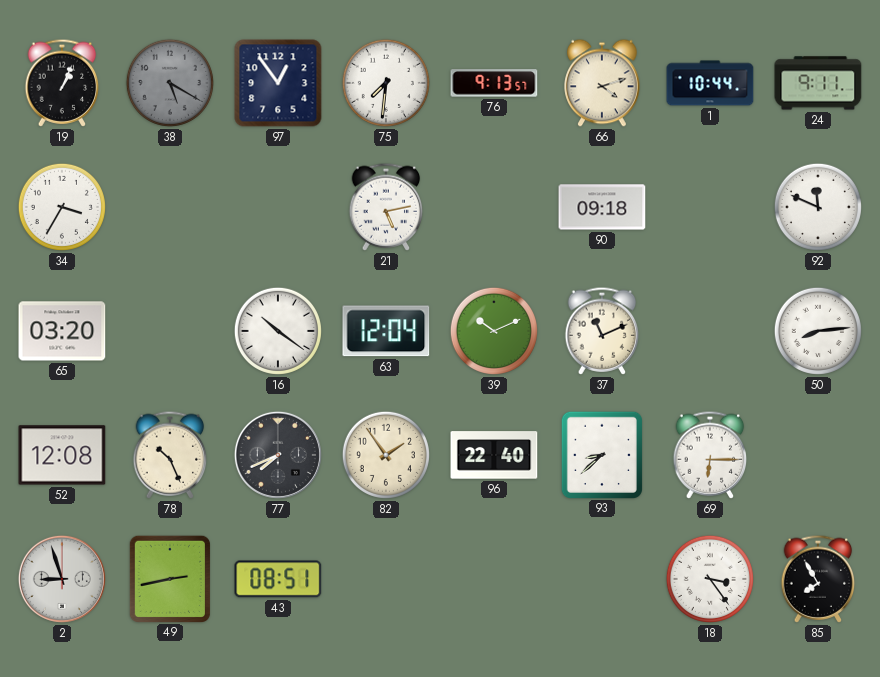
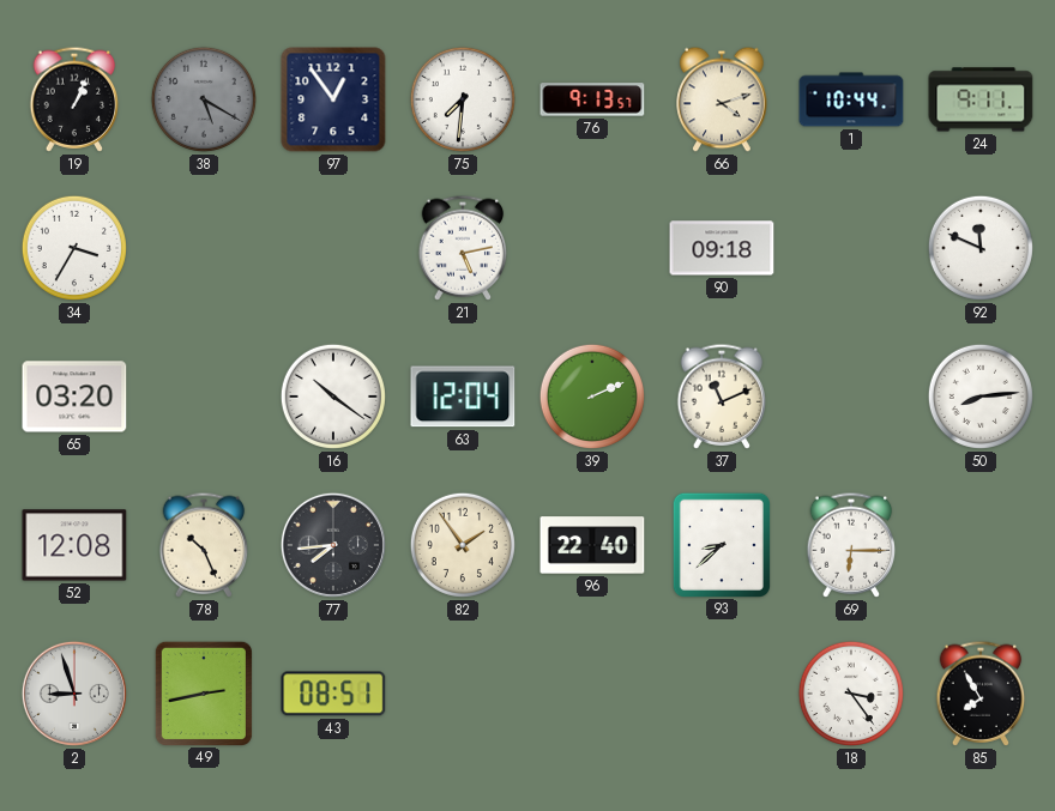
39: 10:11 -> 2:11 (592, 397)
77: 7:41 -> 7:44 (333, 545)
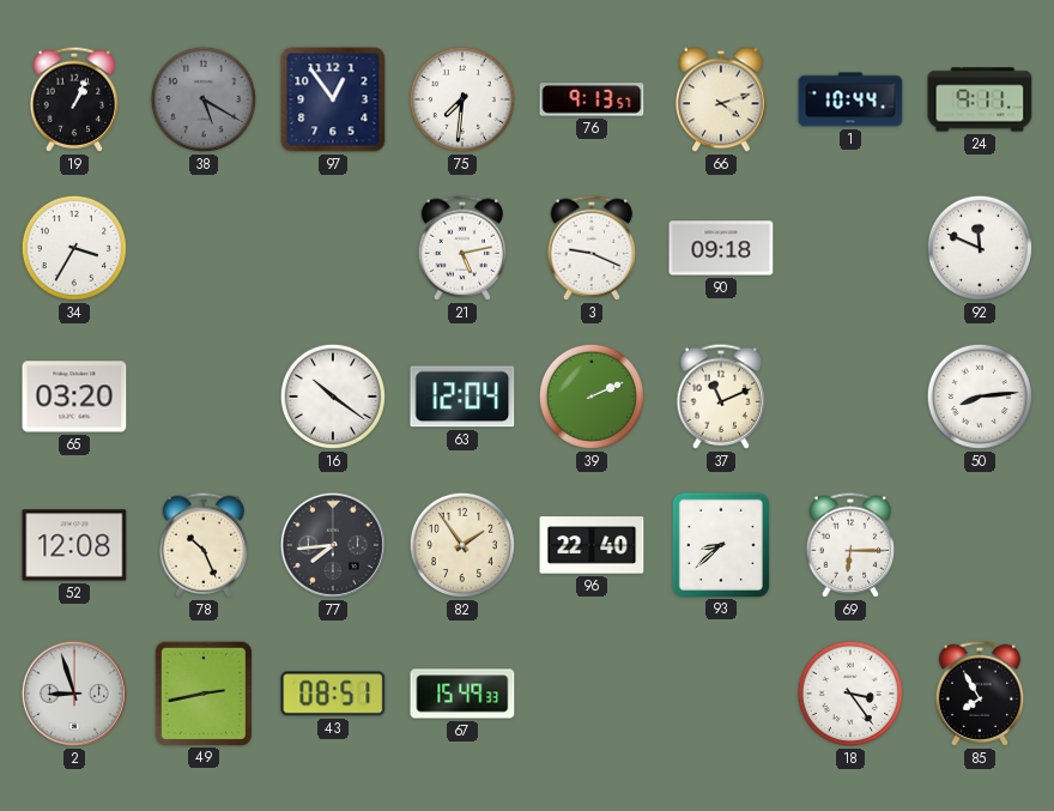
3: none -> 9:19 (592, 248)
67: none -> 15:49 (462, 694)
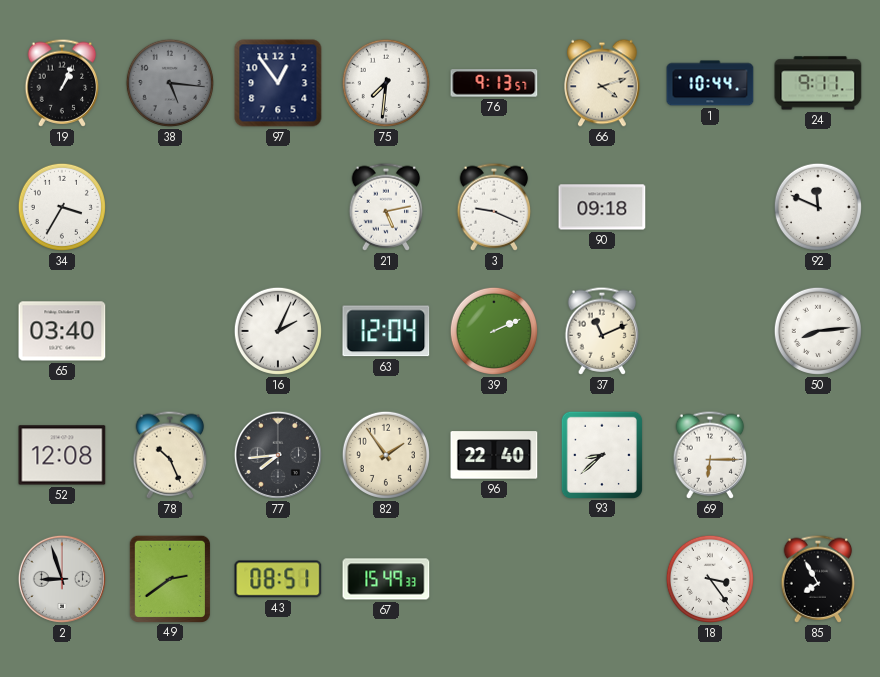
38: 5:20 -> 5:16 (170, 83)
65: 03:20 -> 03:40 (62, 331)
16: 10:21 -> 2:04 (278, 331)
49: 2:43 -> 2:39 (169, 578)
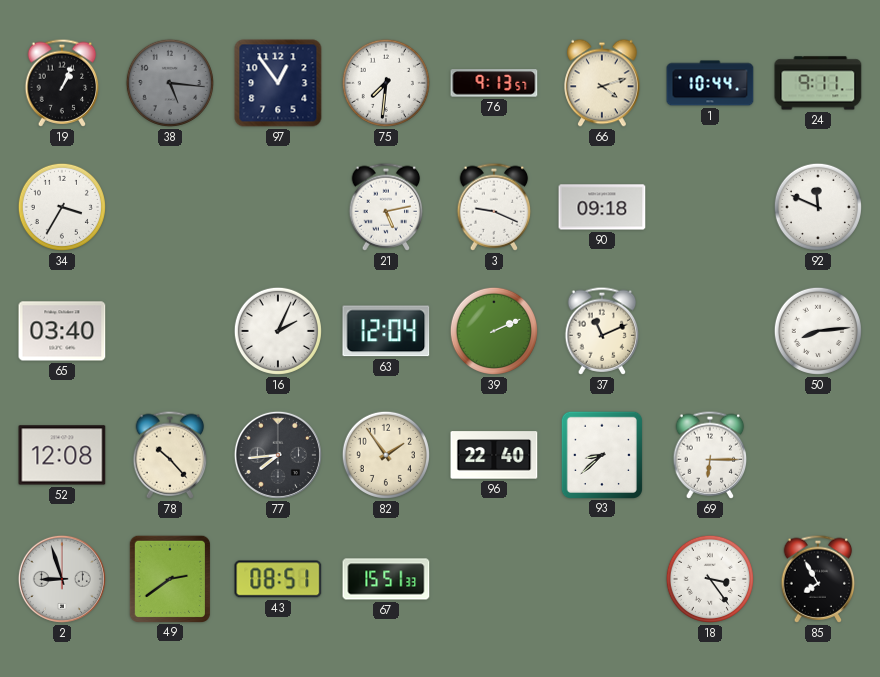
78: 10:26 -> 10:23 (170, 455)
67: 15:49 -> 15:51 (386, 579)
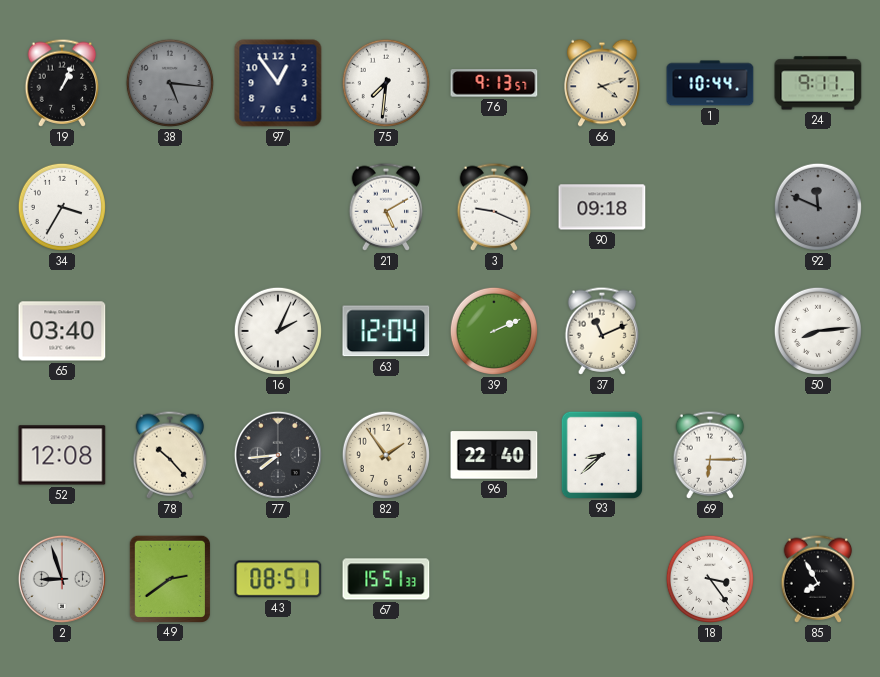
21: 5:13 -> 5:10 (386, 207)
92 dial: white -> grey (818, 207)
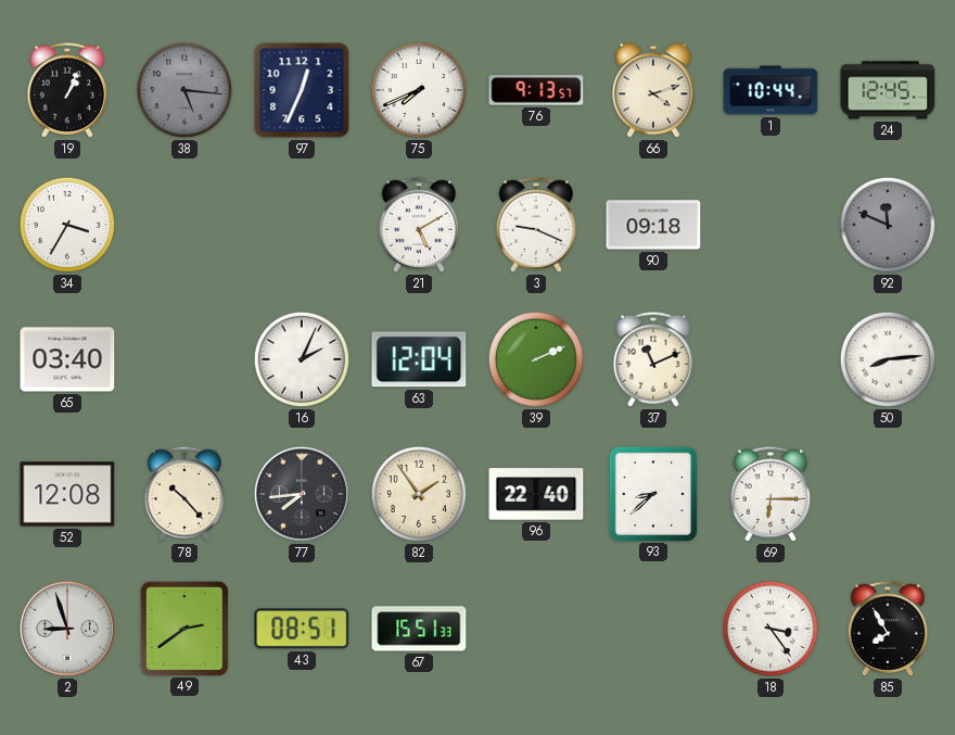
97: 12:54 -> 12:34 (302, 90)
75: 7:31 -> 7:41 (419, 90)
24: 9:11 -> 12:45 (888, 90)
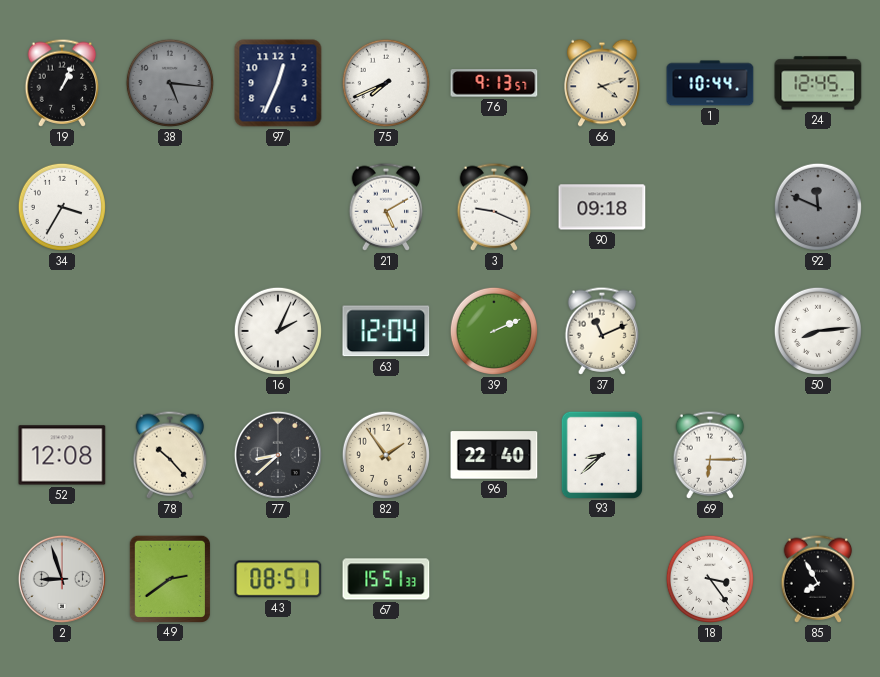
65: 03:40 -> none (67, 359)
77: 7:44 -> 8:38 (278, 455)
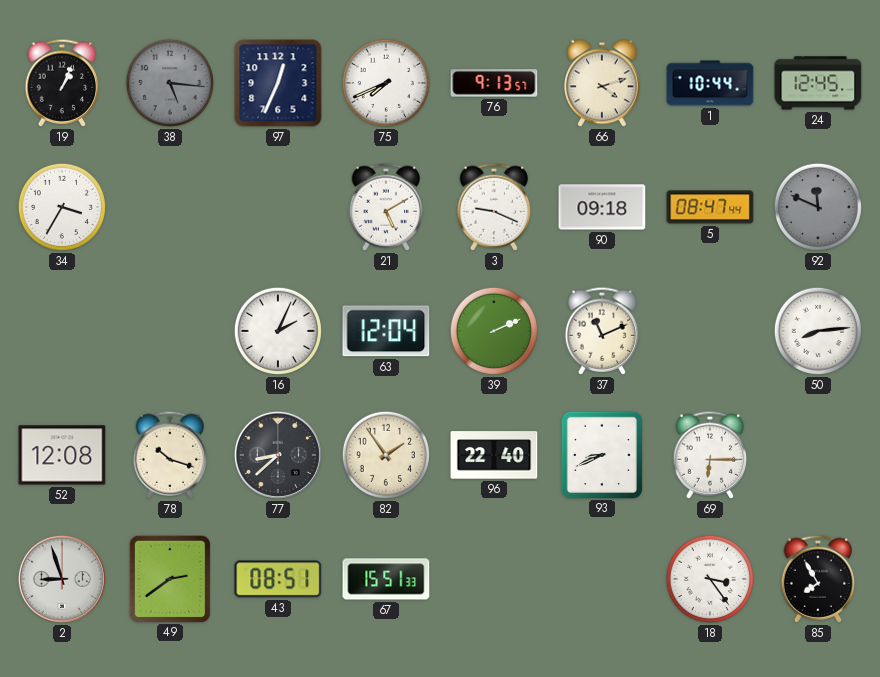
5: none -> 08:47 (710, 207)
78: 10:23 -> 10:18 (170, 455)
93: 8:38 -> 8:41 (601, 454)
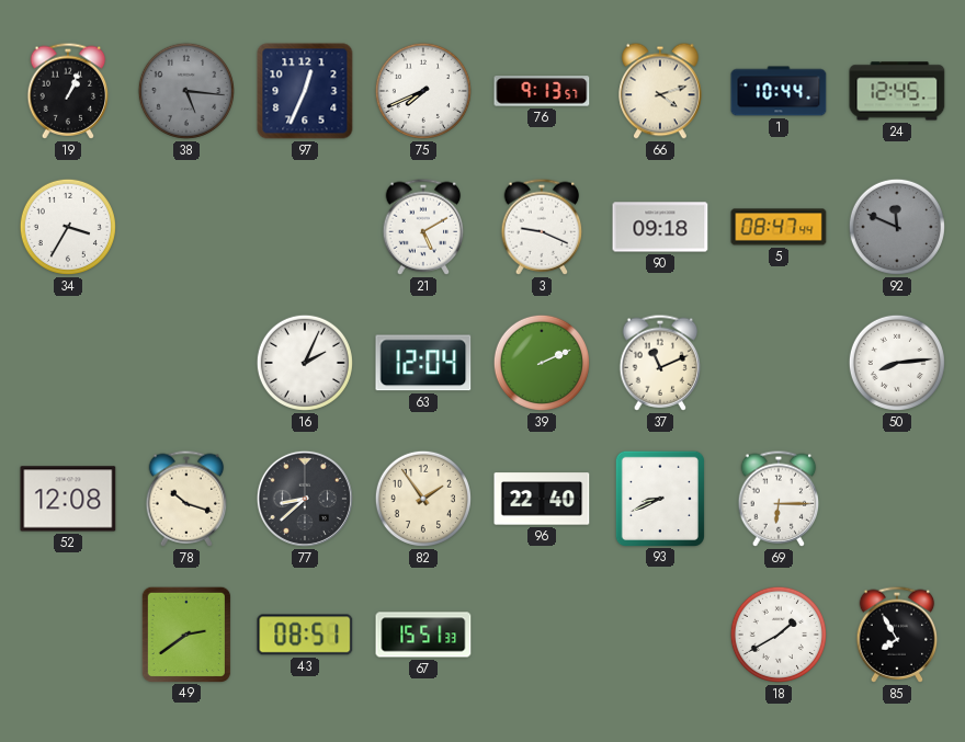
2: 8:57 -> none (62, 579)
18: 3:24 -> 1:40 (779, 635)
